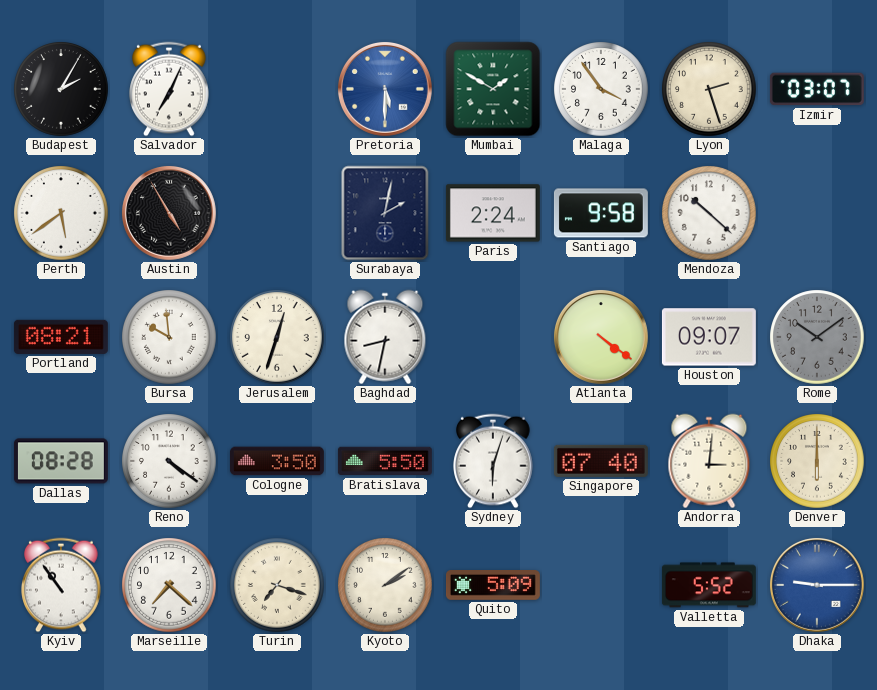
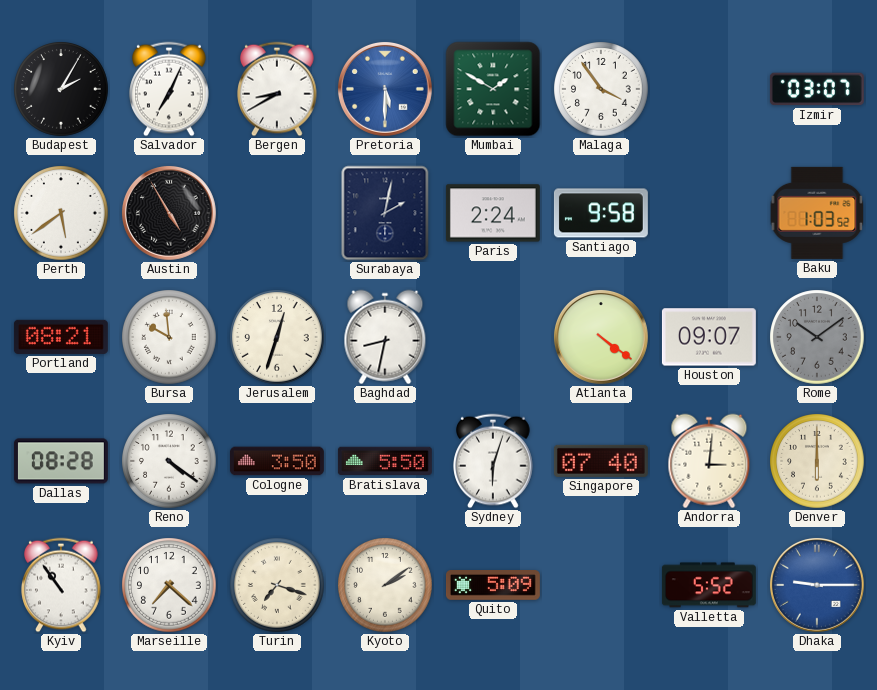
Bergen: none -> 8:40 (277, 89)
Lyon: 2:27 -> none (709, 89)
Mendoza: 10:22 -> none (709, 213)
Baku: none -> 1:03 (817, 213)
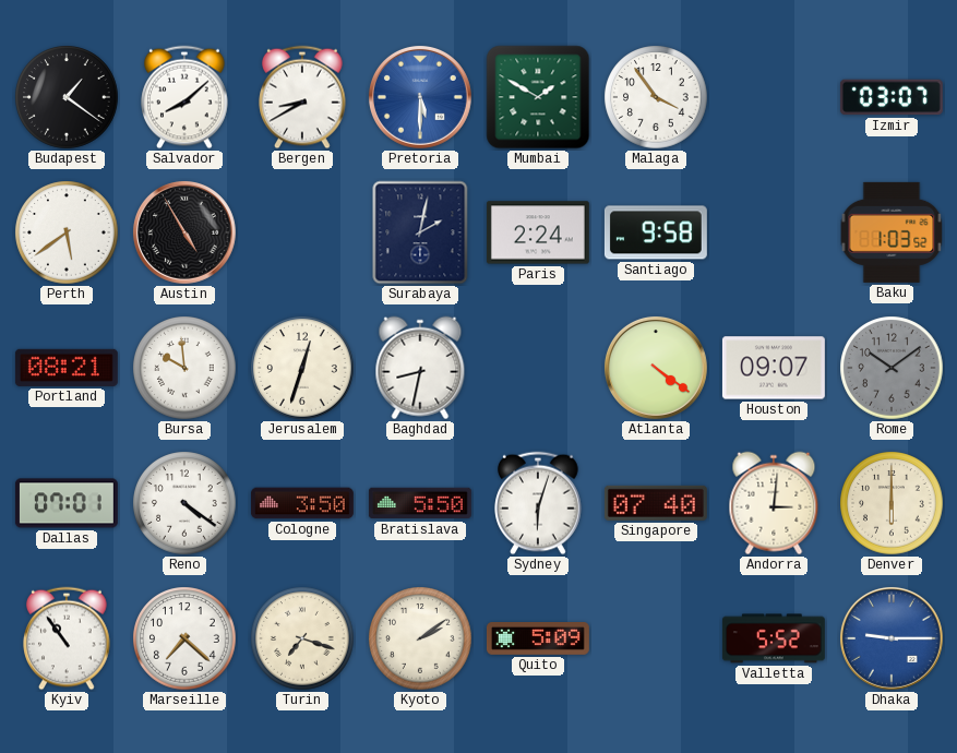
Budapest: 2:05 -> 1:21 (67, 97)
Salvador: 7:04 -> 8:08 (184, 97)
Dallas: 08:28 -> 07:01 (67, 503)
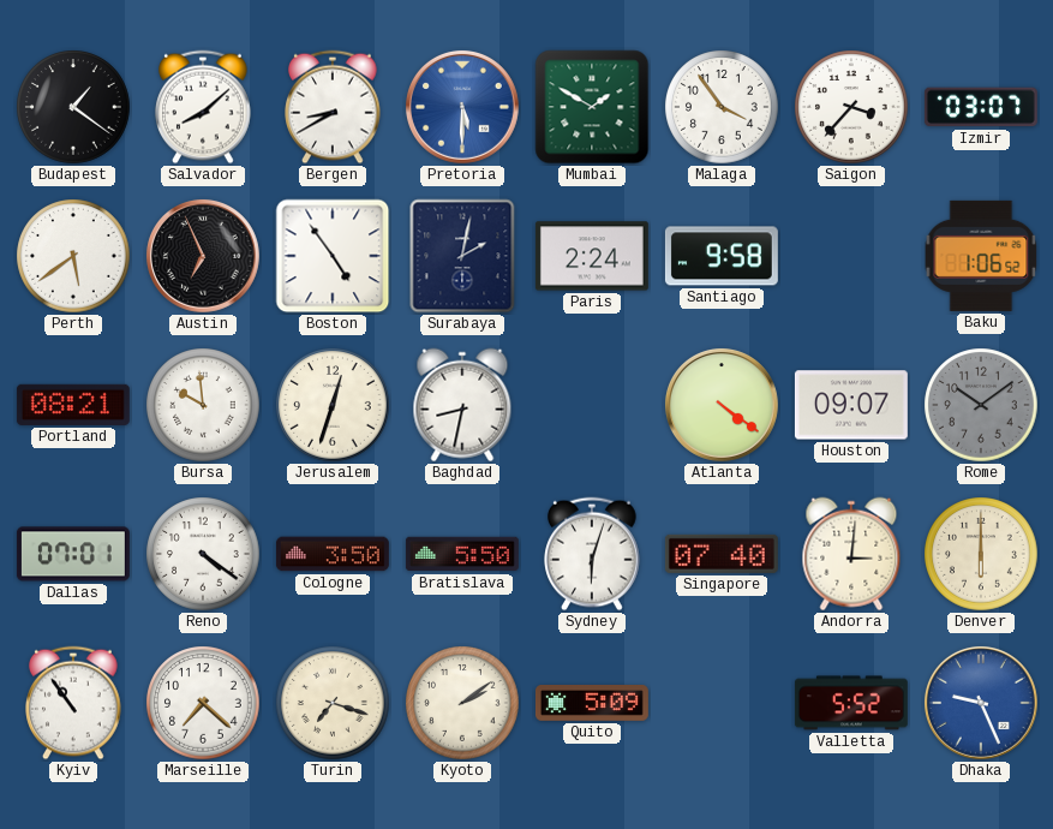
Saigon: none -> 3:37 (851, 107)
Austin: 4:55 -> 6:56 (203, 256)
Boston: none -> 4:54 (333, 256)
Baku: 1:03 -> 1:06 (981, 256)
Dhaka: 9:15 -> 9:26 (981, 703)
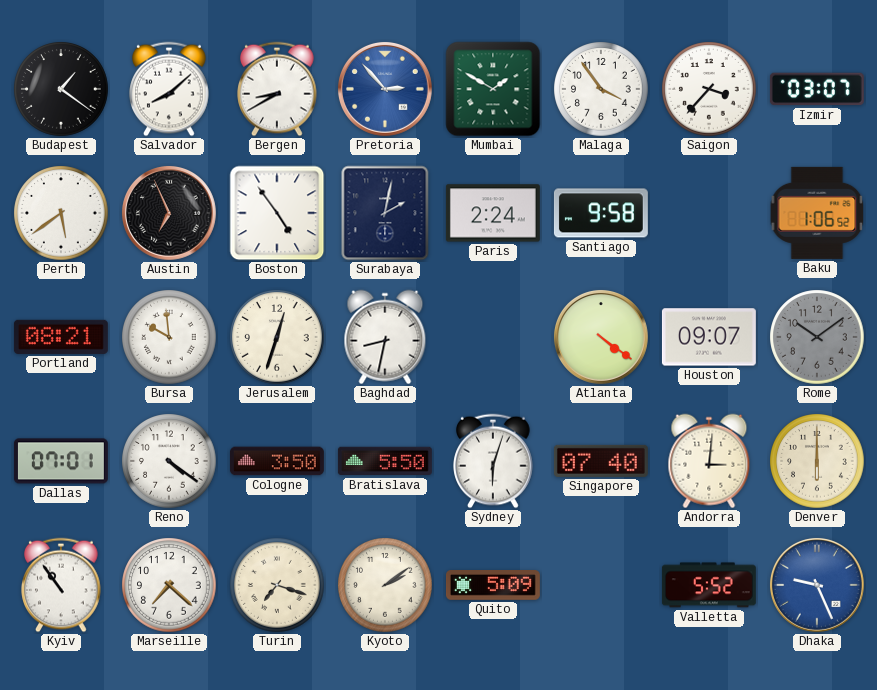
Pretoria: 5:30 -> 2:53 (385, 89)
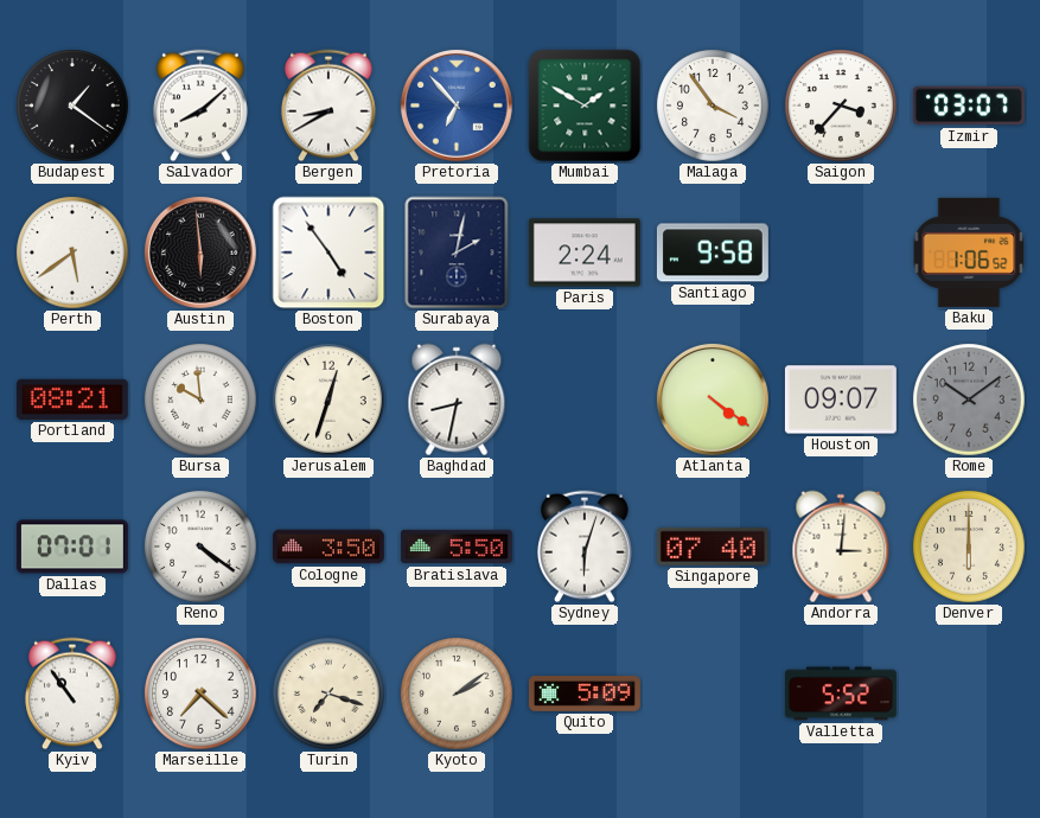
Pretoria: 2:53 -> 6:53 (457, 106)
Austin: 6:56 -> 5:59 (200, 253)
Dhaka: 9:26 -> none (817, 585)
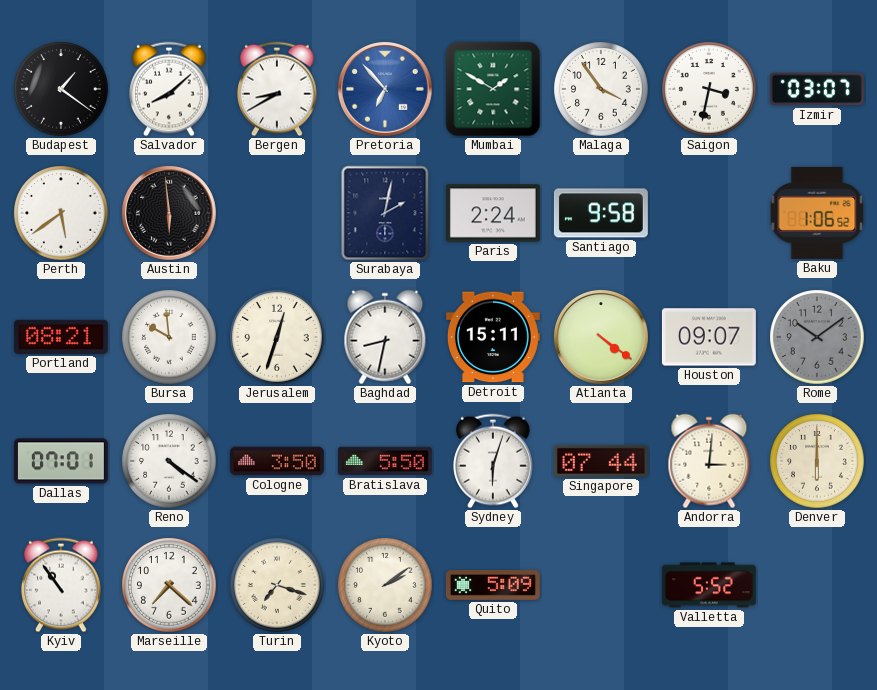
Saigon: 3:37 -> 3:32 (709, 89)
Boston: 4:54 -> none (328, 253)
Detroit: none -> 15:11 (493, 337)
Singapore: 07:40 -> 07:44 (601, 461)
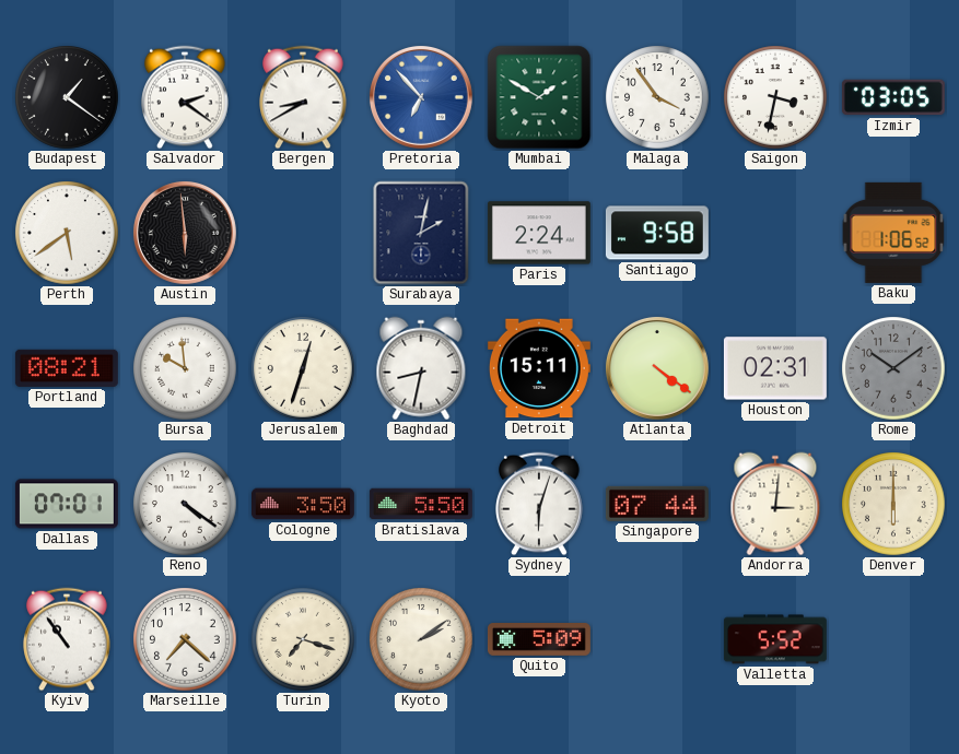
Salvador: 8:08 -> 2:21 (185, 97)
Izmir: 03:07 -> 03:05 (893, 97)
Houston: 09:07 -> 02:31 (775, 368)
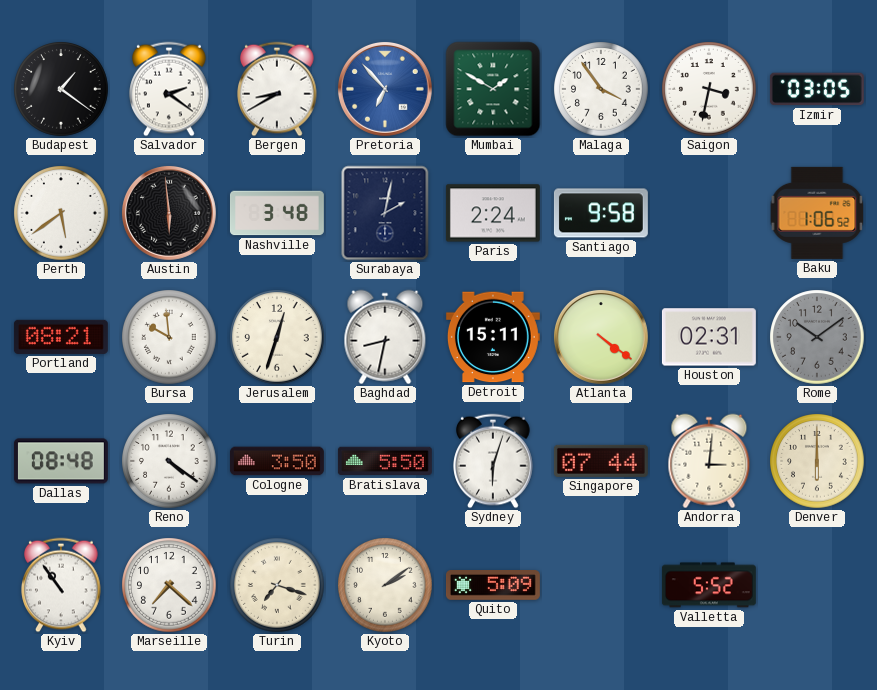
Nashville: none -> 3:48 (277, 213)
Dallas: 07:01 -> 08:48 (61, 461)
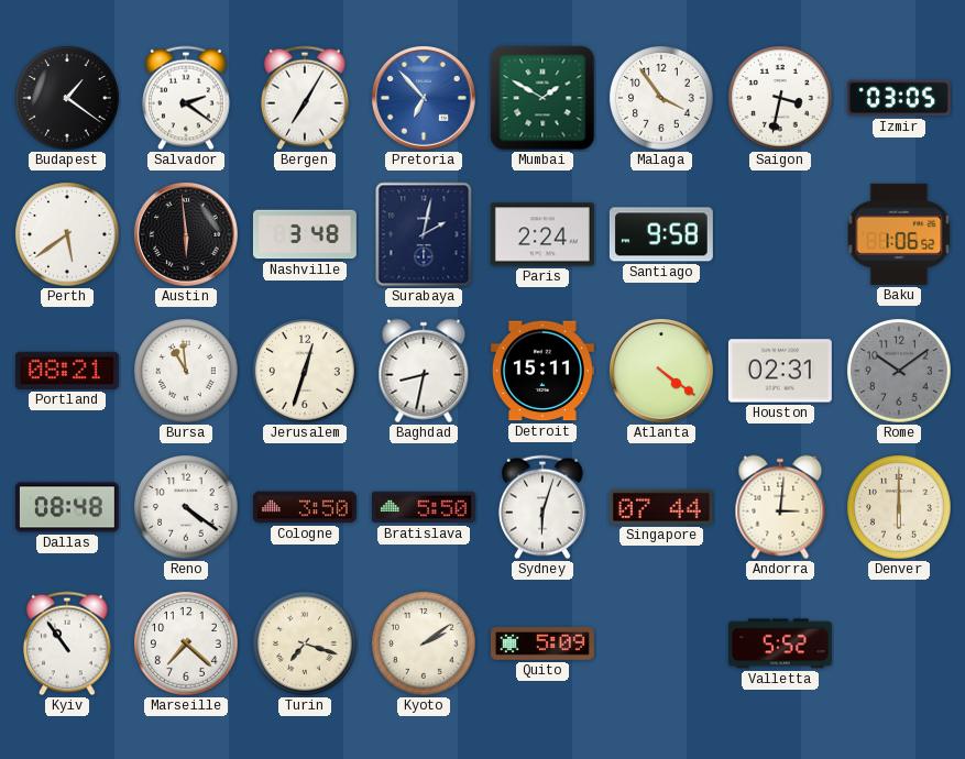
Bergen: 8:40 -> 7:05 (305, 98)
Bursa: 9:59 -> 10:59 (186, 371)
